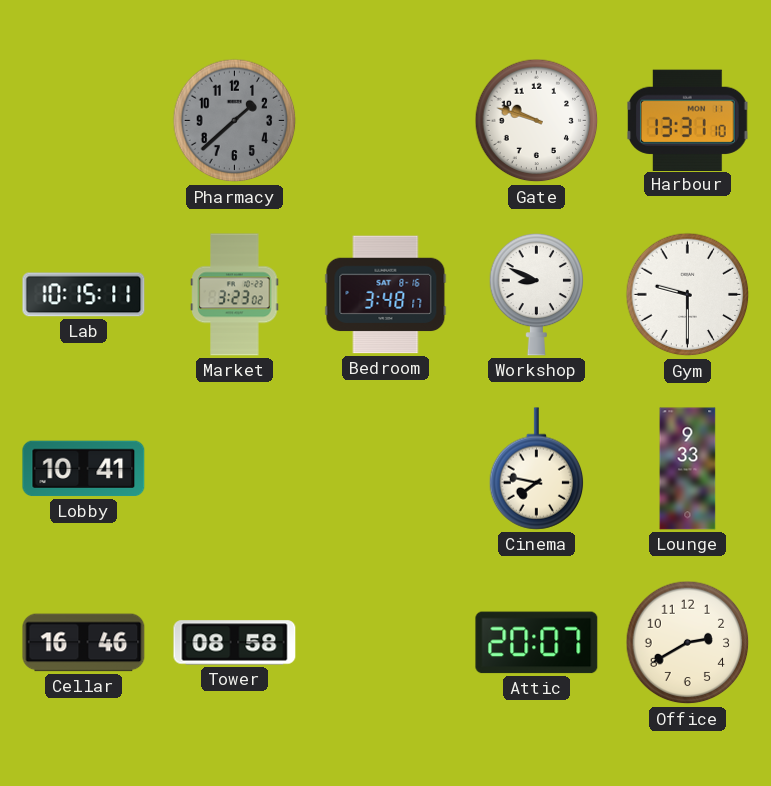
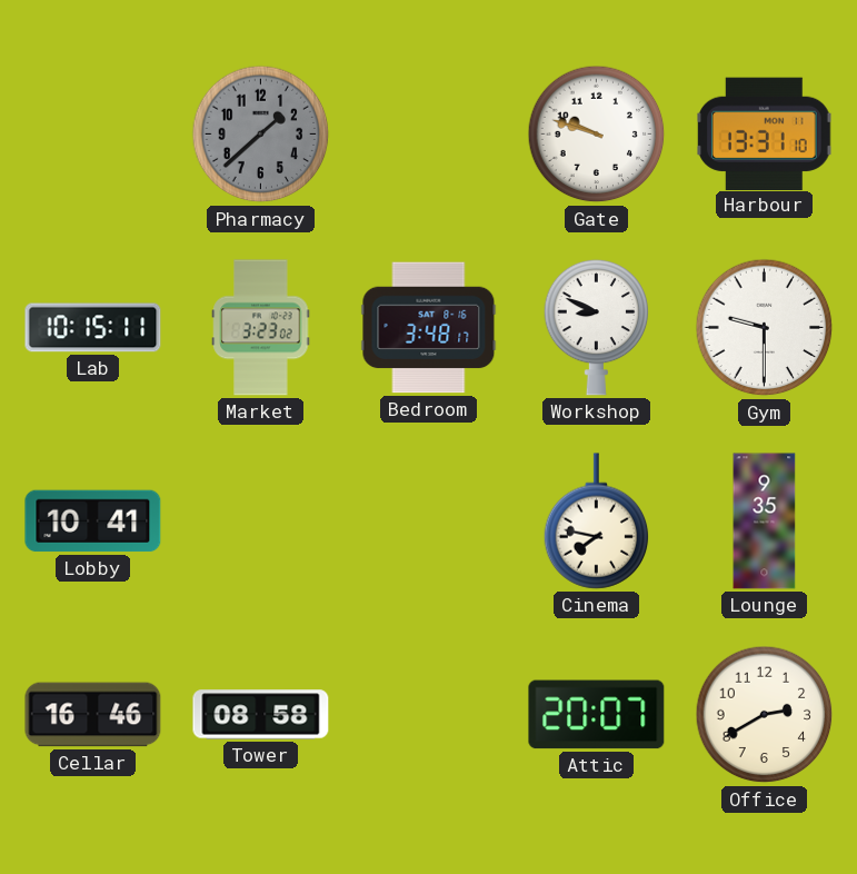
Lounge: 9:33 -> 9:35 (765, 522)
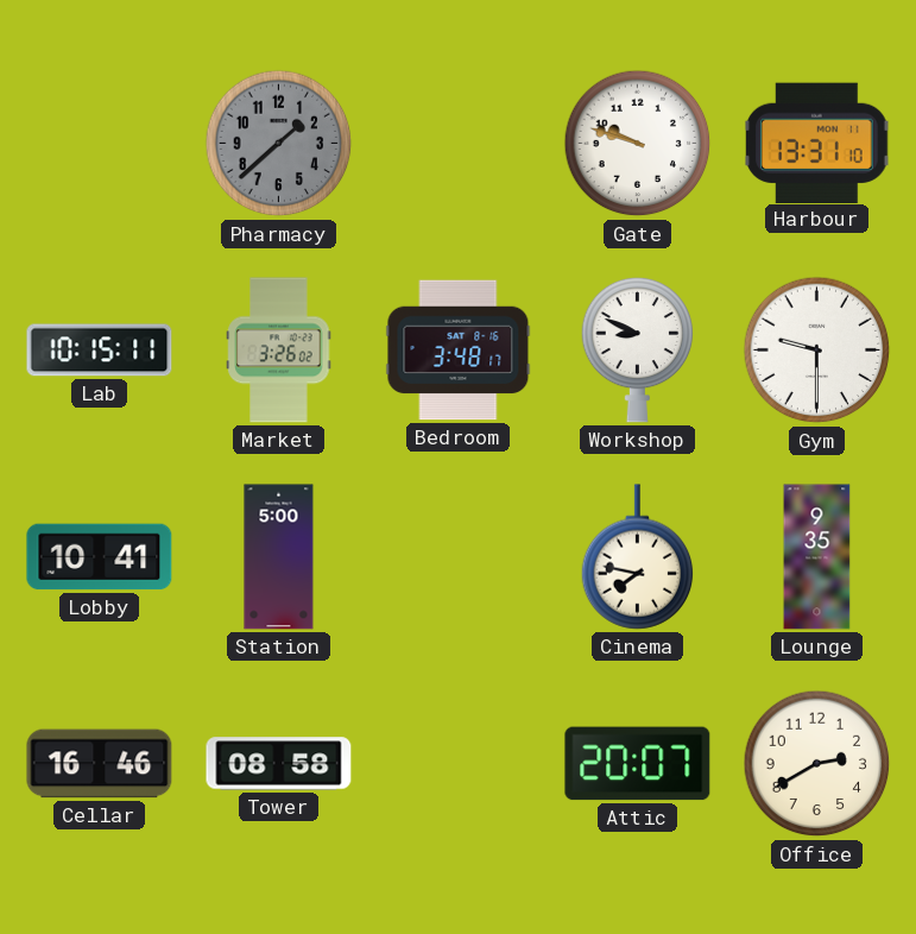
Market: 3:23 -> 3:26 (279, 351)
Station: none -> 5:00 (279, 557)
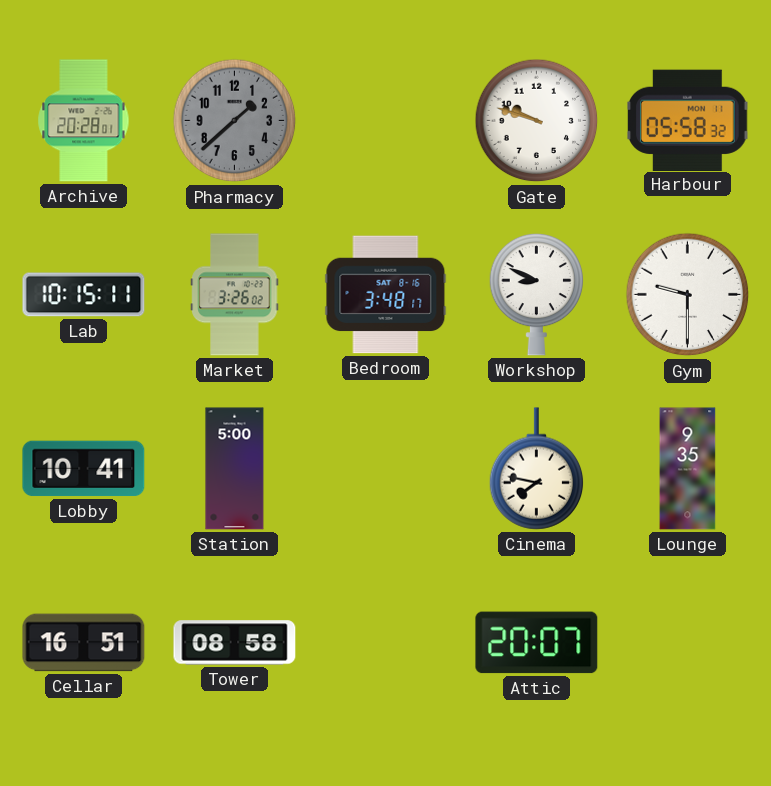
Archive: none -> 20:28 (84, 121)
Harbour: 13:31 -> 05:58 (688, 120)
Cellar: 16:46 -> 16:51 (84, 643)
Office: 2:40 -> none (817, 764)
